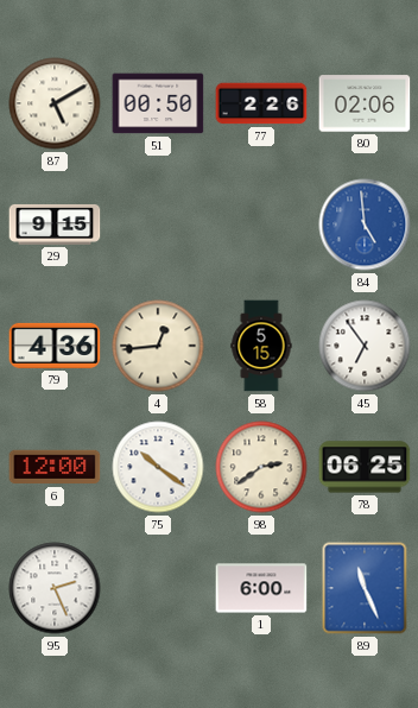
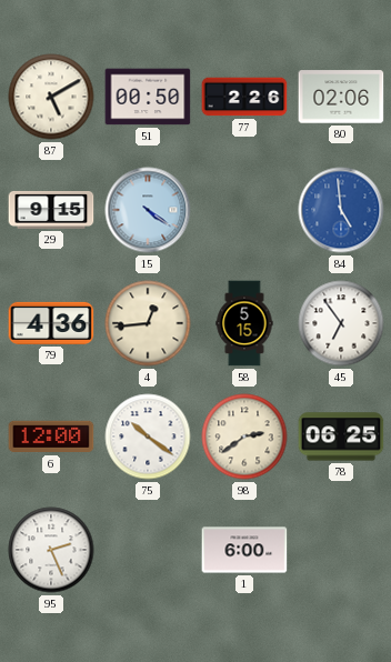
15: none -> 4:21 (148, 210)
89: 11:26 -> none (365, 588)
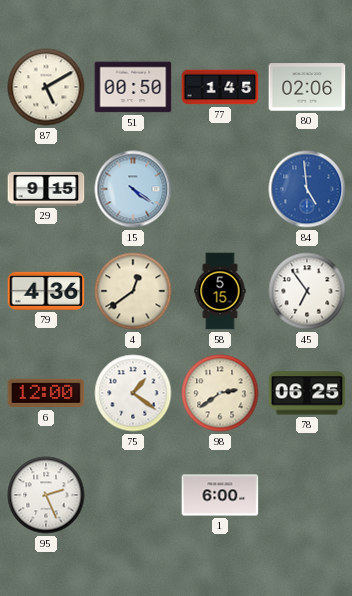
77: 2:26 -> 1:45 (220, 87)
4: 12:44 -> 12:39 (133, 291)
75: 10:21 -> 1:21 (133, 393)
